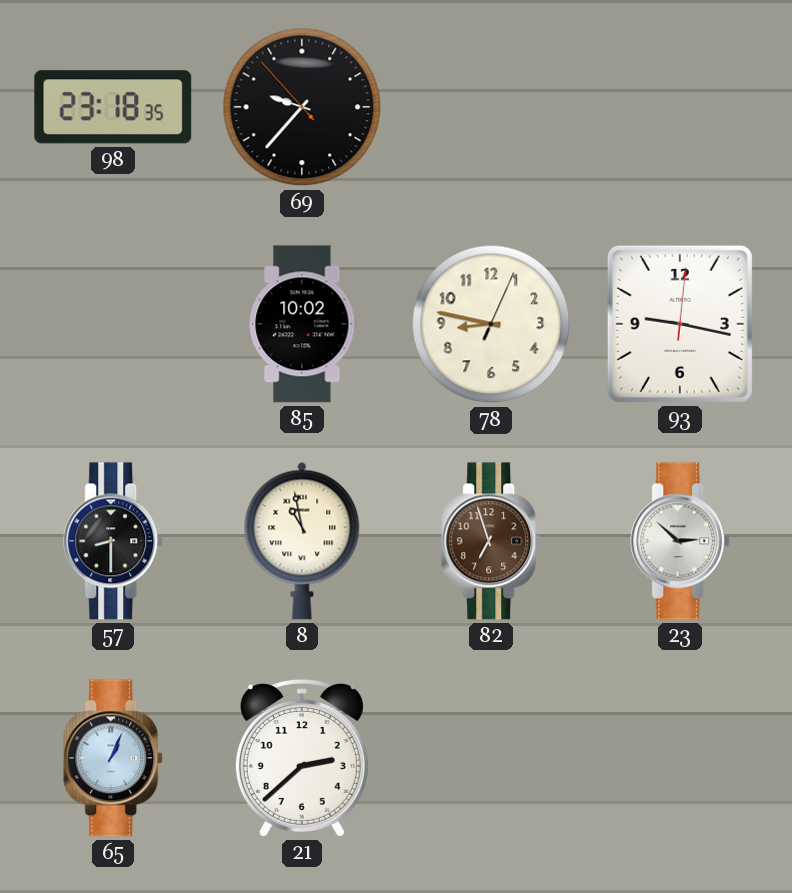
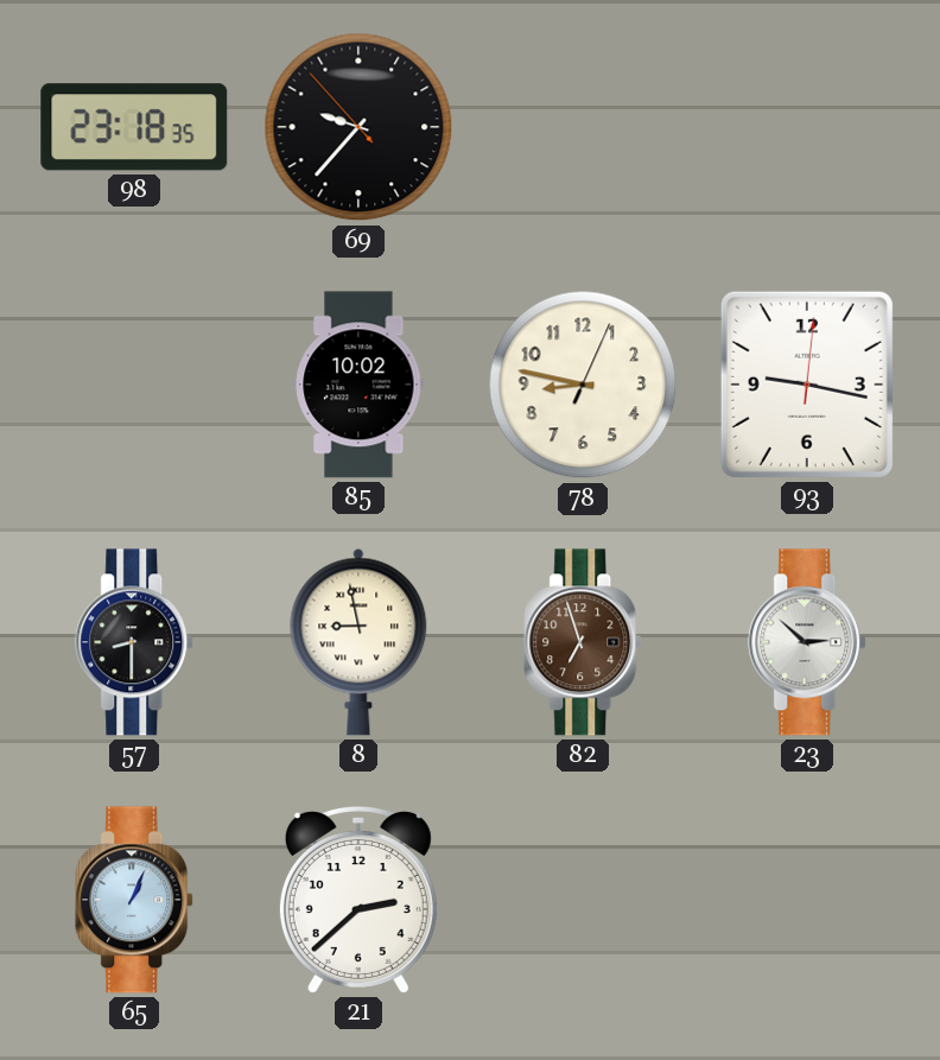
8: 10:58 -> 8:58 (358, 642)
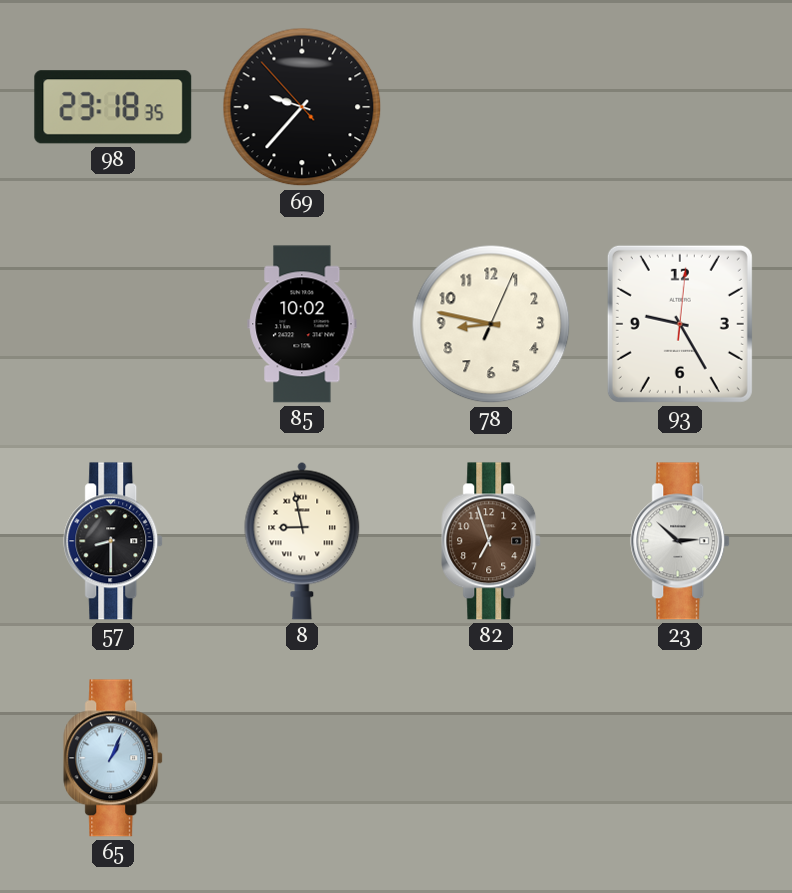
93: 9:17 -> 9:25 (680, 324)
21: 2:38 -> none (358, 900)
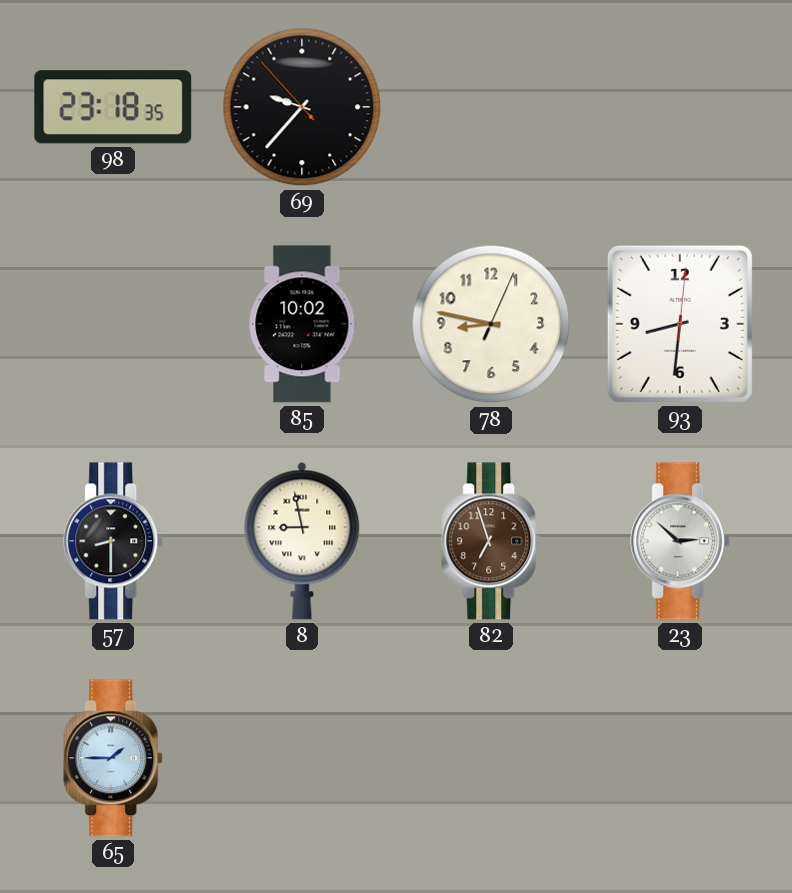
93: 9:25 -> 8:31 (680, 324)
65: 1:04 -> 1:45 (114, 758)
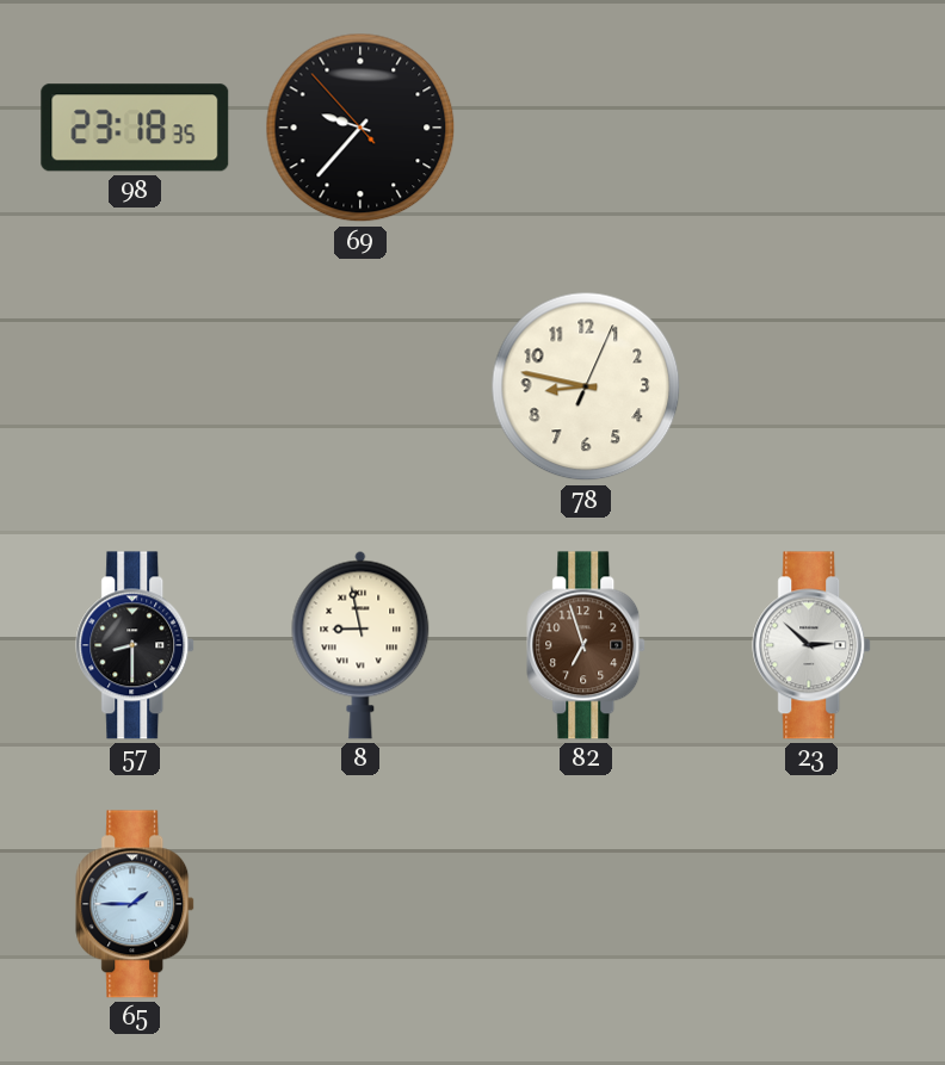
85: 10:02 -> none (302, 324)
93: 8:31 -> none (680, 324)
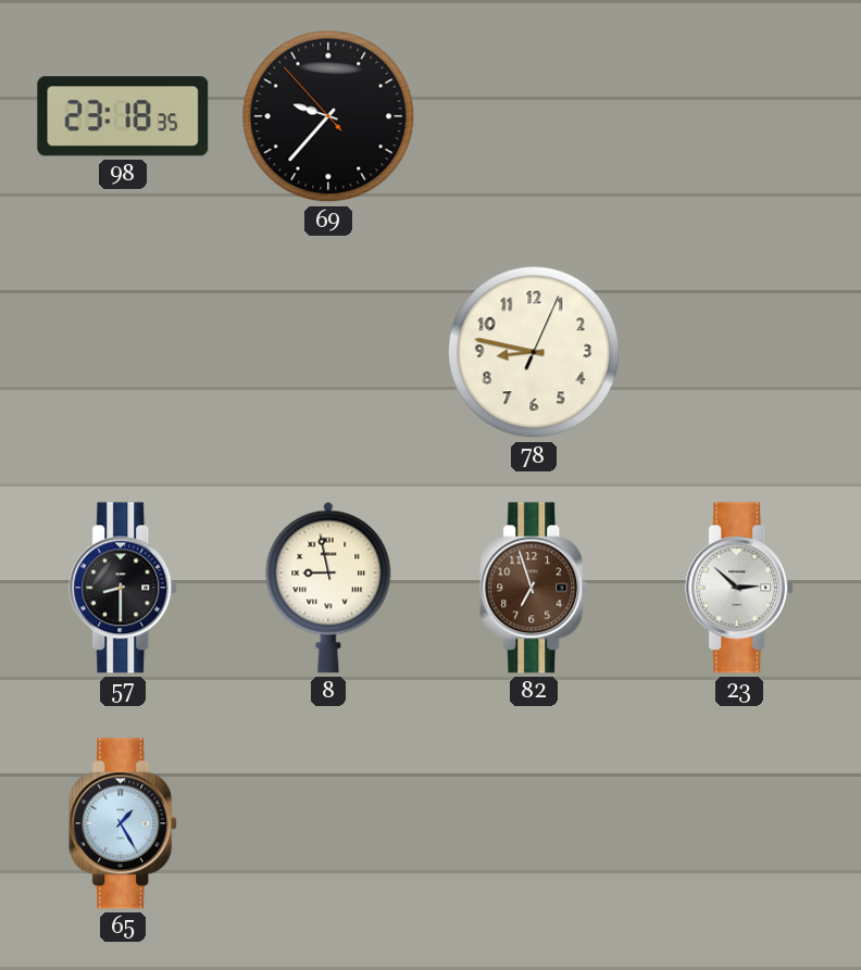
65: 1:45 -> 1:25 (124, 823)
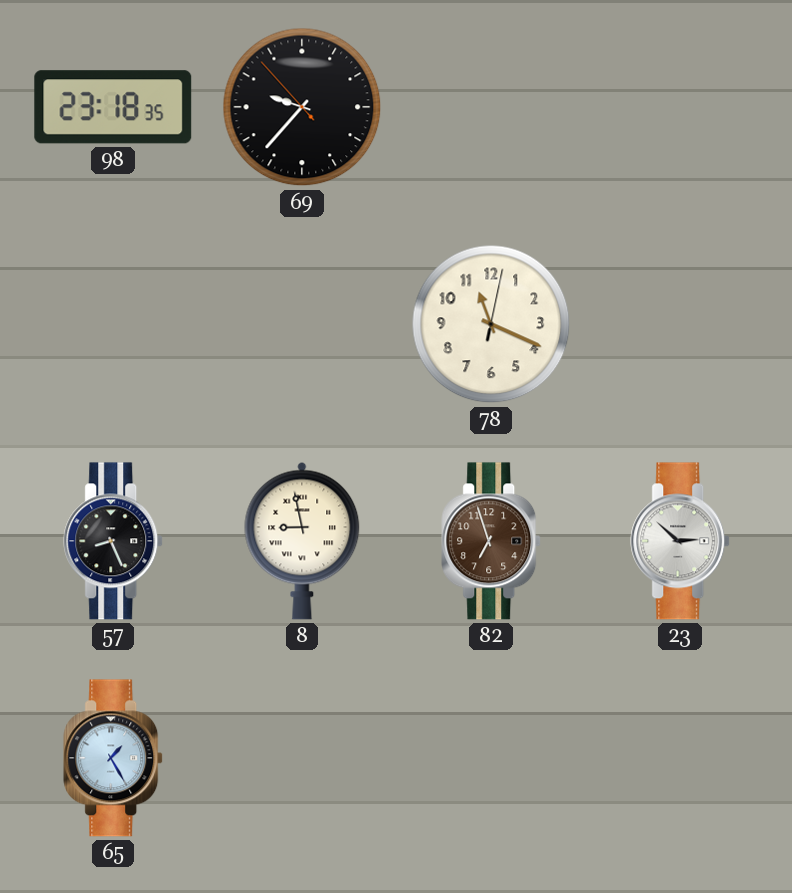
78: 8:47 -> 11:19 (491, 324)
57: 8:30 -> 8:26 (114, 541)
